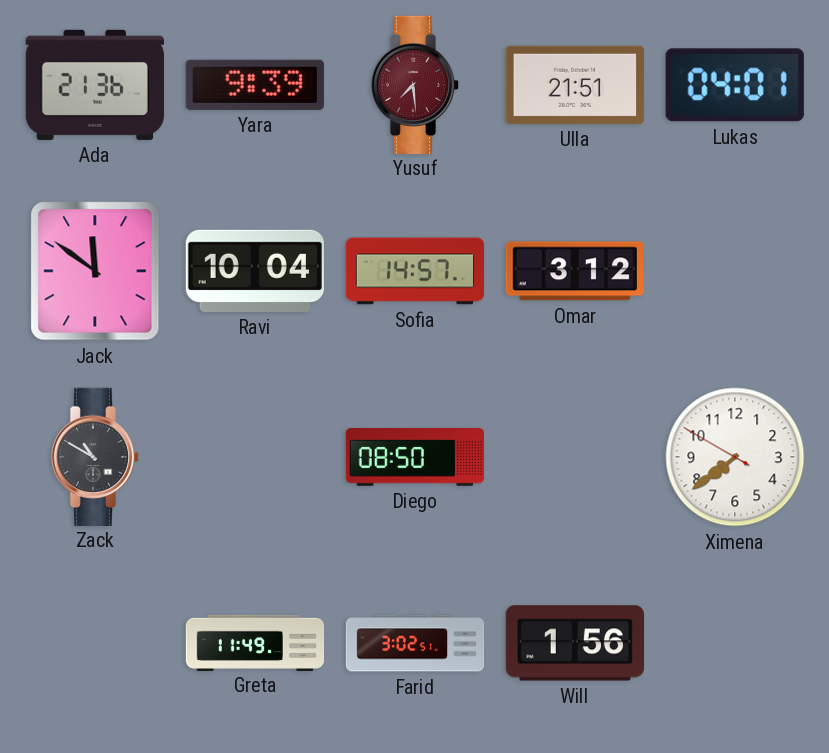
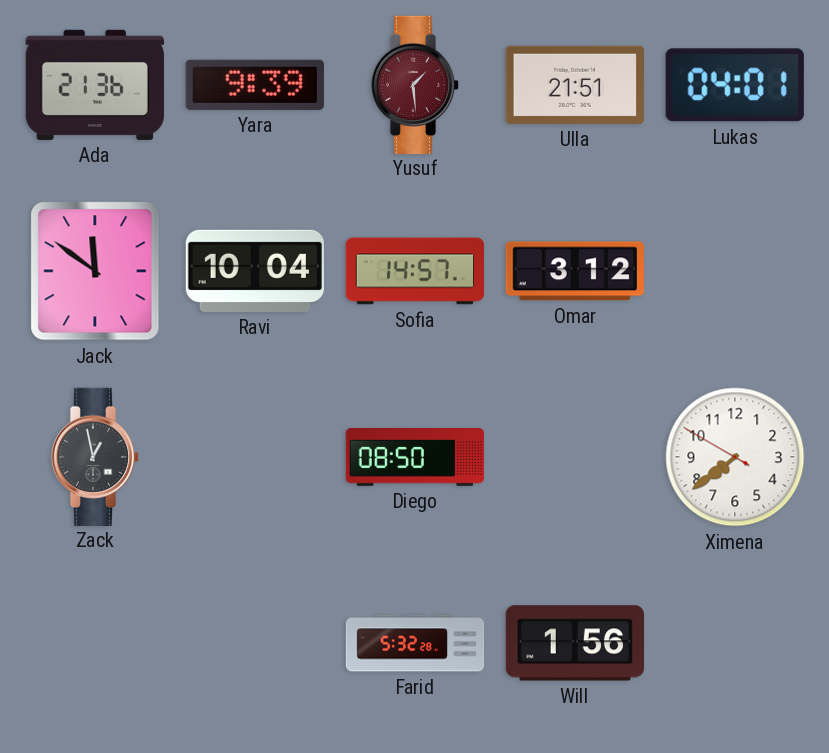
Yusuf: 7:29 -> 1:29 (415, 84)
Zack: 10:50 -> 12:58 (95, 456)
Greta: 11:49 -> none (255, 642)
Farid: 3:02 -> 5:32 (415, 643)
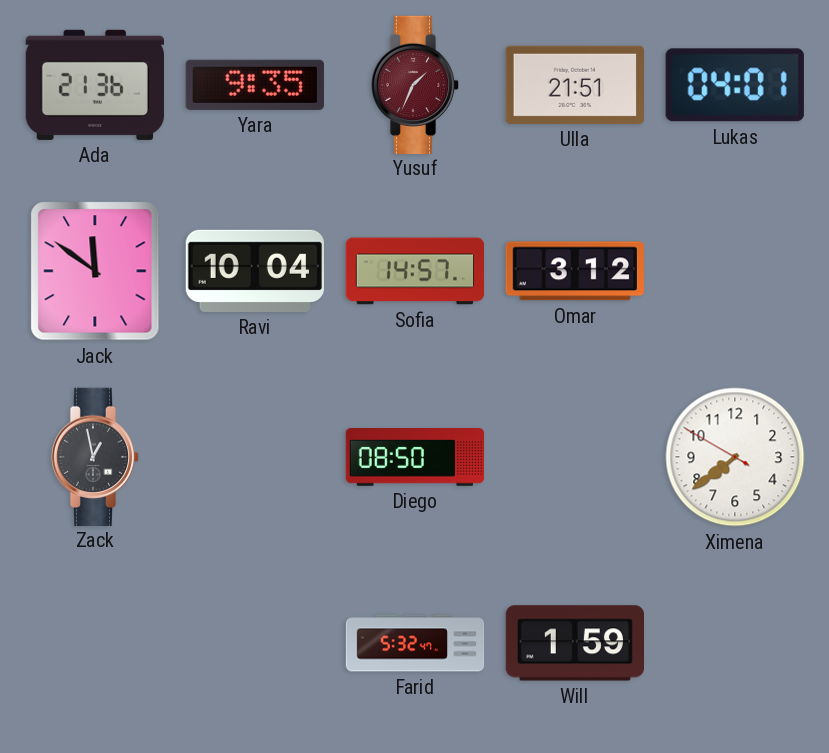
Yara: 9:39 -> 9:35 (255, 85)
Yusuf: 1:29 -> 1:34 (415, 84)
Farid: 5:32:28 -> 5:32:47 (415, 643)
Will: 1:56 -> 1:59 (574, 643)
